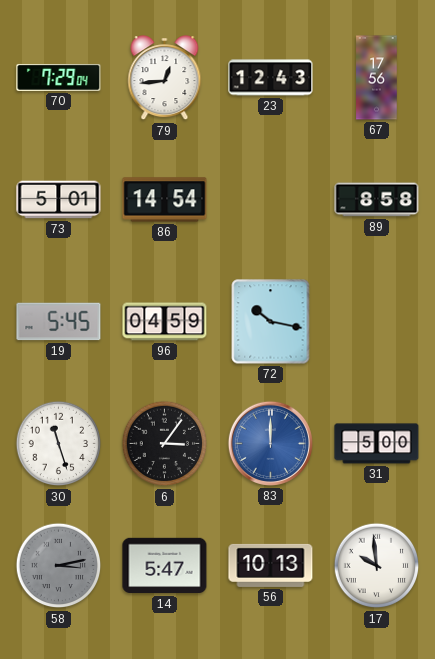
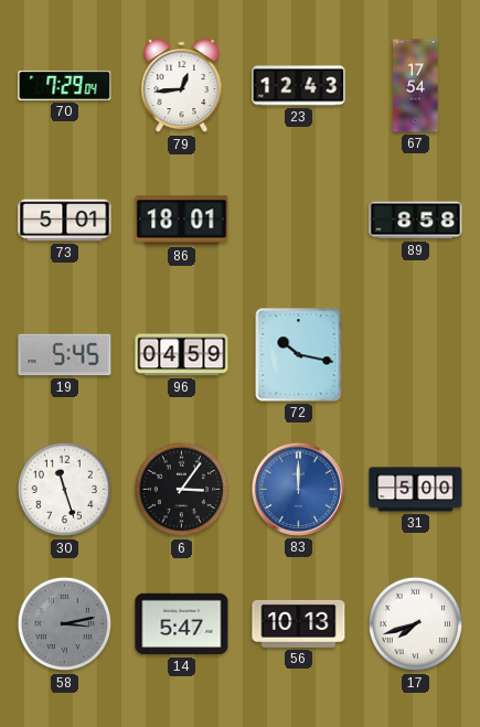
67: 17:56 -> 17:54 (416, 86)
86: 14:54 -> 18:01 (182, 221)
17: 9:59 -> 7:42 (416, 624)
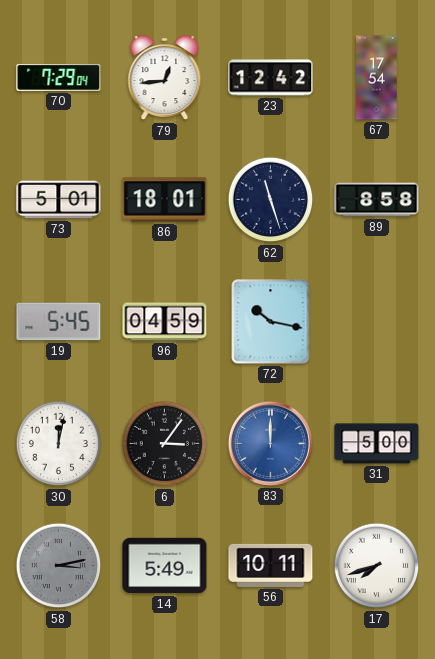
23: 12:43 -> 12:42 (271, 78)
62: none -> 11:27 (271, 200)
30: 11:27 -> 12:02 (59, 444)
14: 5:47 -> 5:49 (165, 566)
56: 10:13 -> 10:11 (271, 565)
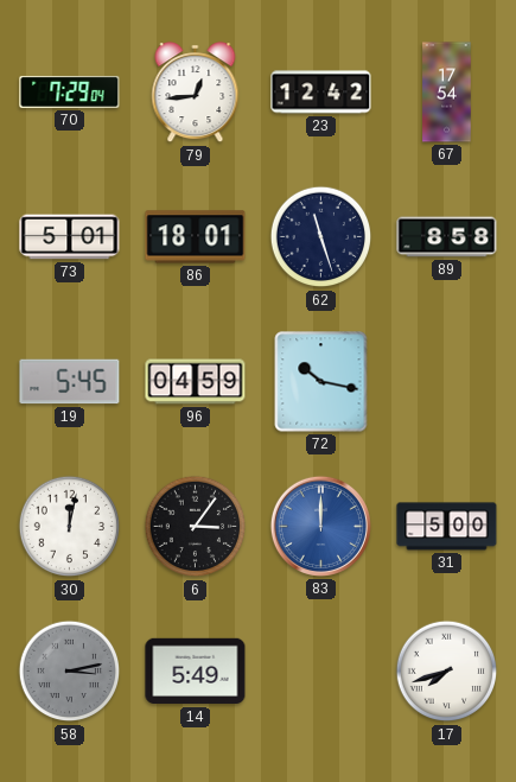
56: 10:11 -> none (271, 565)
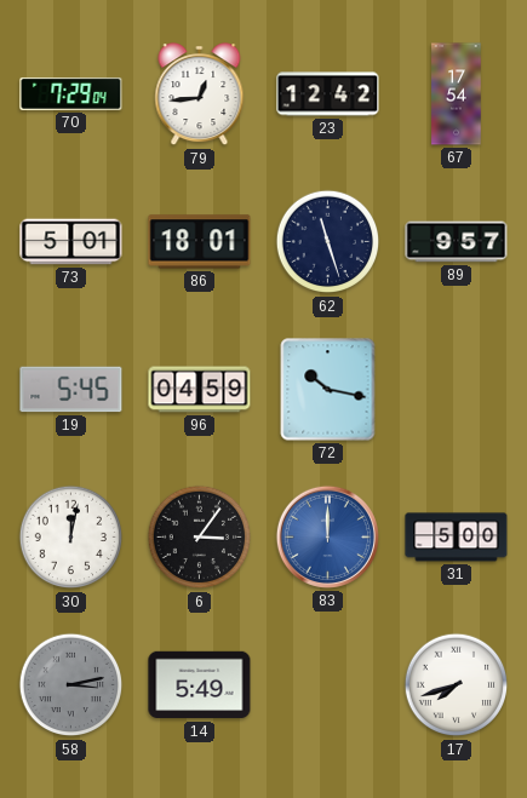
89: 8:58 -> 9:57 (457, 242)
